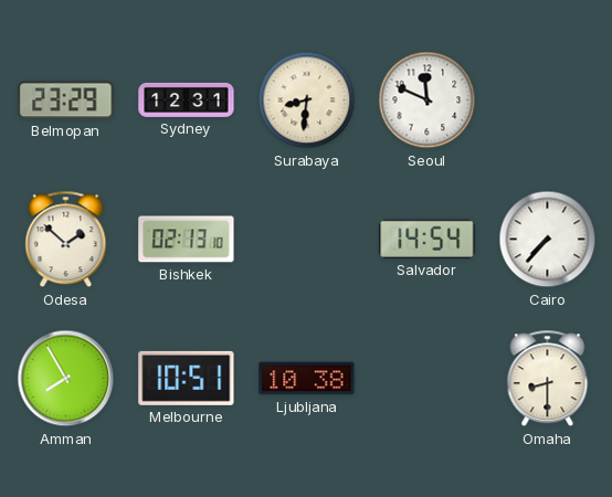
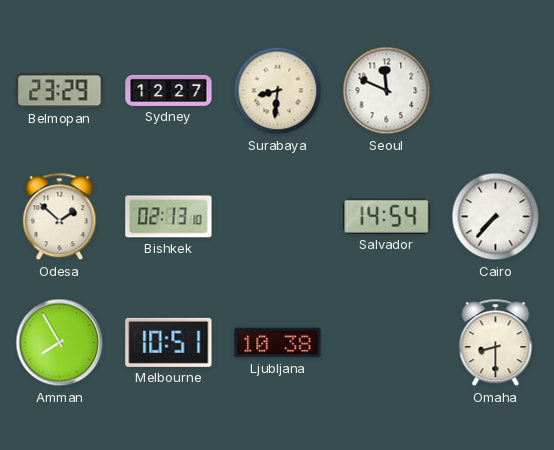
Sydney: 12:31 -> 12:27 (169, 90)
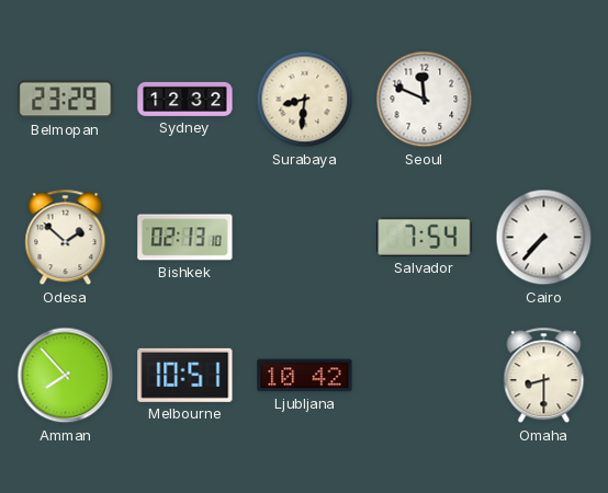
Sydney: 12:27 -> 12:32 (185, 99)
Salvador: 14:54 -> 7:54 (425, 237)
Amman: 7:55 -> 7:53 (66, 376)
Ljubljana: 10:38 -> 10:42 (305, 376)
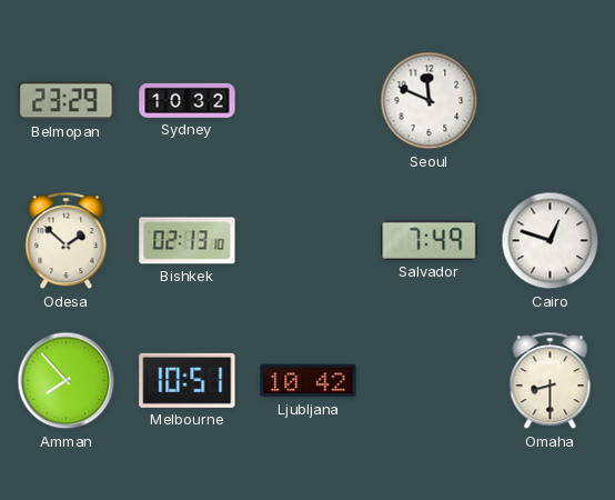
Sydney: 12:32 -> 10:32 (188, 100)
Surabaya: 8:31 -> none (305, 100)
Salvador: 7:54 -> 7:49 (430, 240)
Cairo: 7:37 -> 12:48 (551, 241)
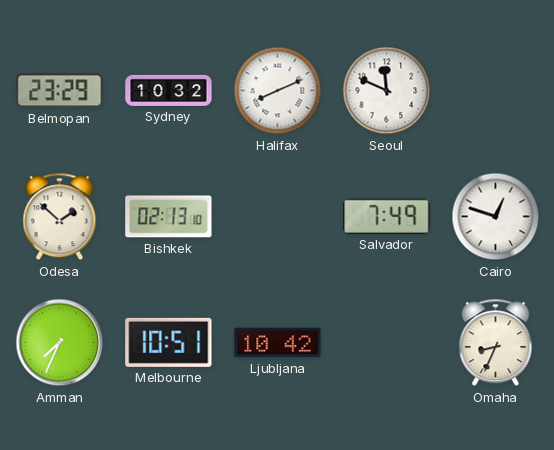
Halifax: none -> 8:11 (278, 91)
Amman: 7:53 -> 7:34 (60, 343)
Omaha: 8:30 -> 8:34 (496, 343)
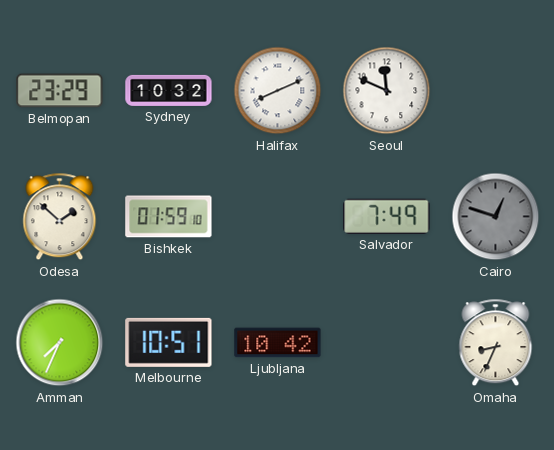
Bishkek: 02:13 -> 01:59 (169, 217)
Cairo dial: white -> grey (496, 217)
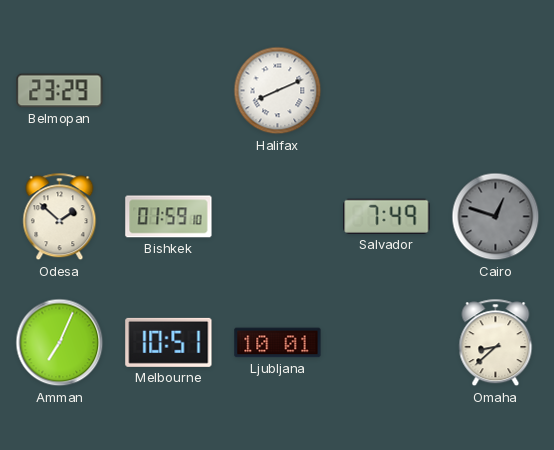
Sydney: 10:32 -> none (169, 90)
Seoul: 11:49 -> none (387, 91)
Amman: 7:34 -> 7:04 (60, 343)
Ljubljana: 10:42 -> 10:01 (278, 343)
Omaha: 8:34 -> 8:38 (496, 343)
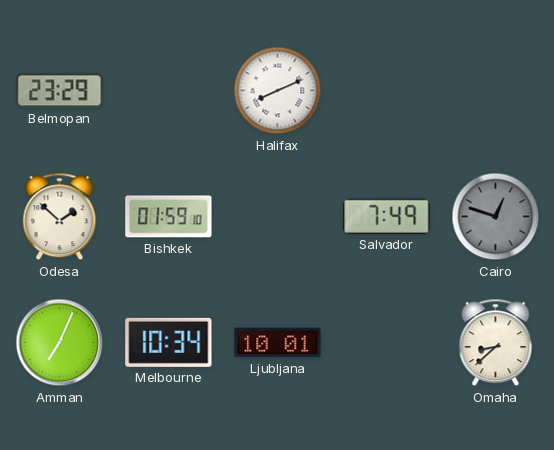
Melbourne: 10:51 -> 10:34 (169, 342)
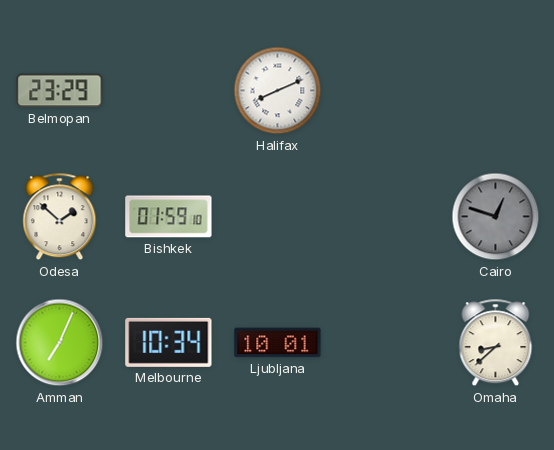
Salvador: 7:49 -> none (387, 216)
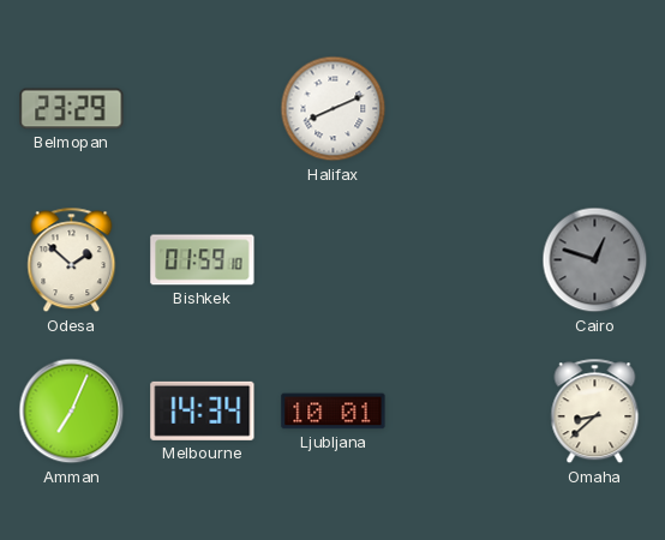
Melbourne: 10:34 -> 14:34 (203, 410)
